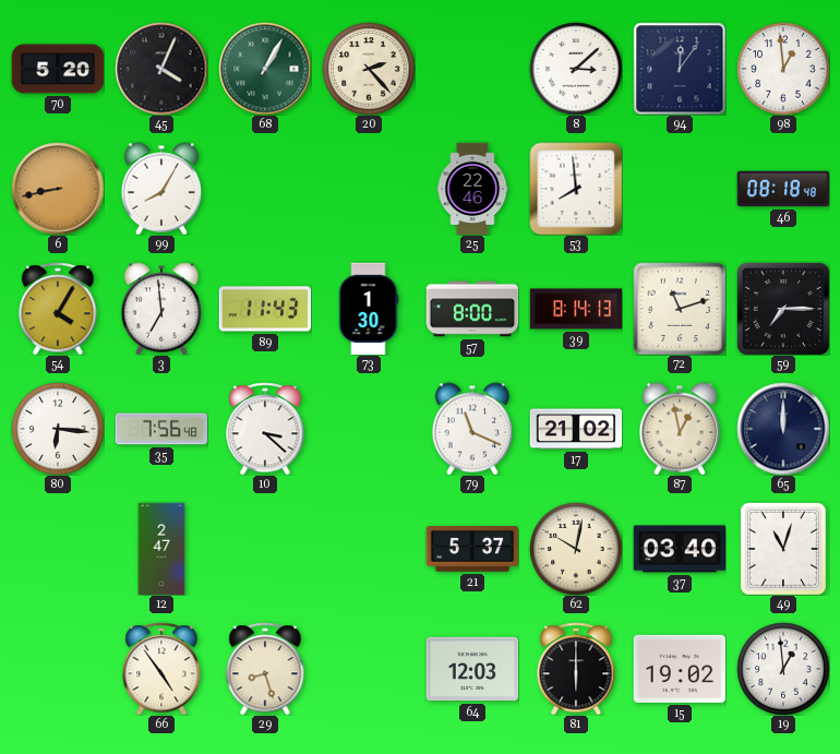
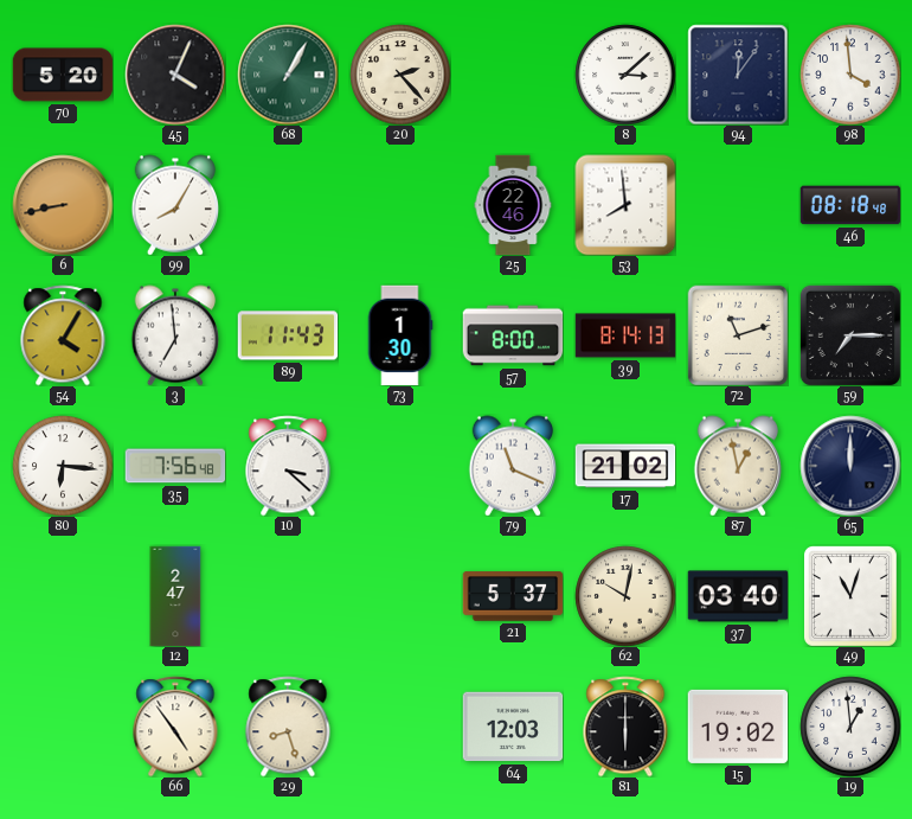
98: 12:59 -> 3:59 (850, 75)
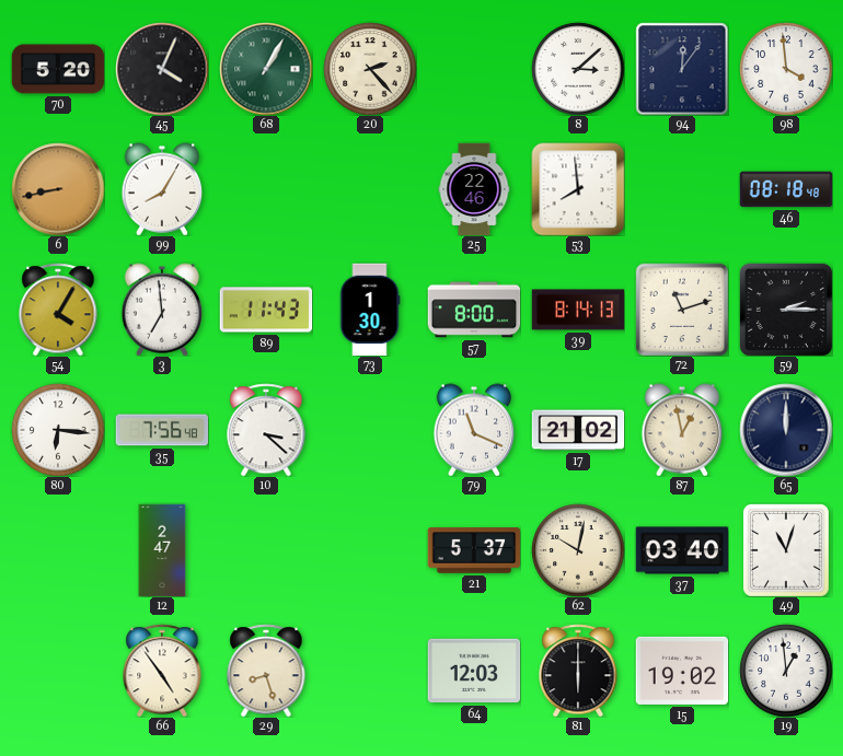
59: 7:15 -> 2:15 (786, 310)
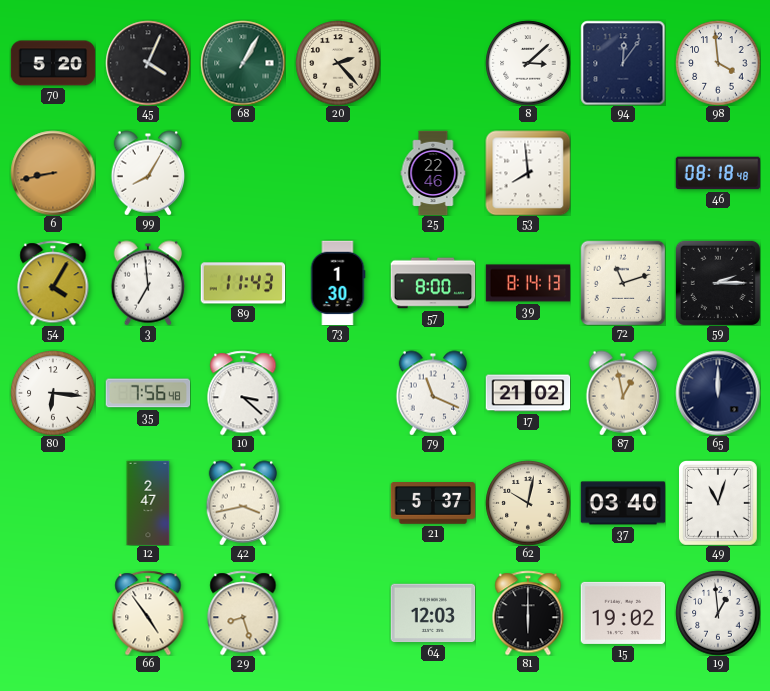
42: none -> 3:43 (243, 503)
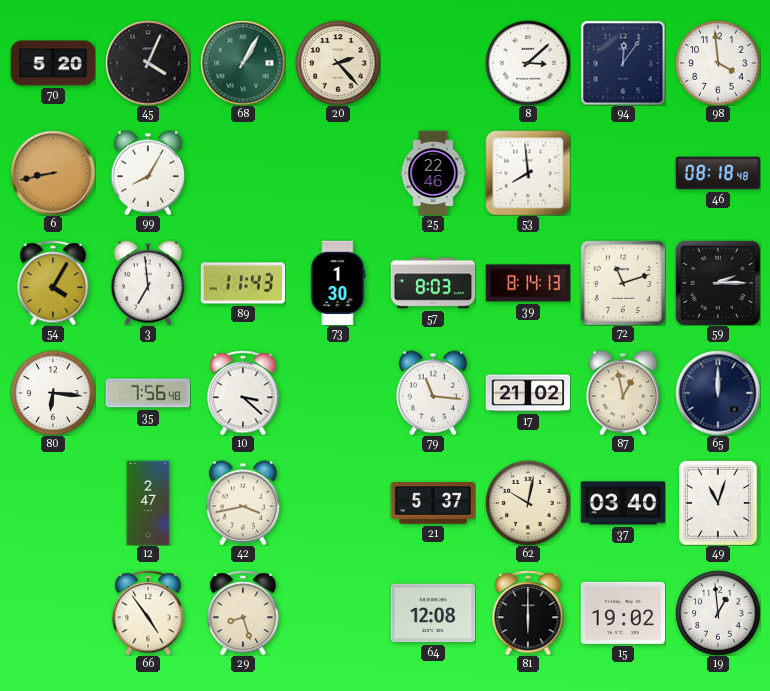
57: 8:00 -> 8:03 (433, 283)
79: 11:19 -> 11:16 (433, 393)
64: 12:03 -> 12:08 (433, 613)
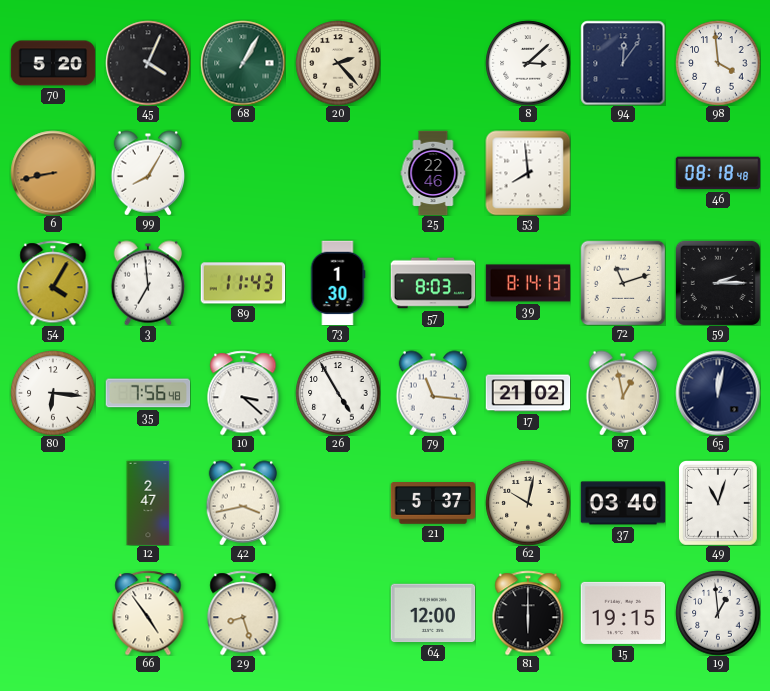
26: none -> 4:55 (338, 393)
65: 12:00 -> 12:02 (718, 393)
64: 12:08 -> 12:00 (433, 613)
15: 19:02 -> 19:15 (623, 613)
